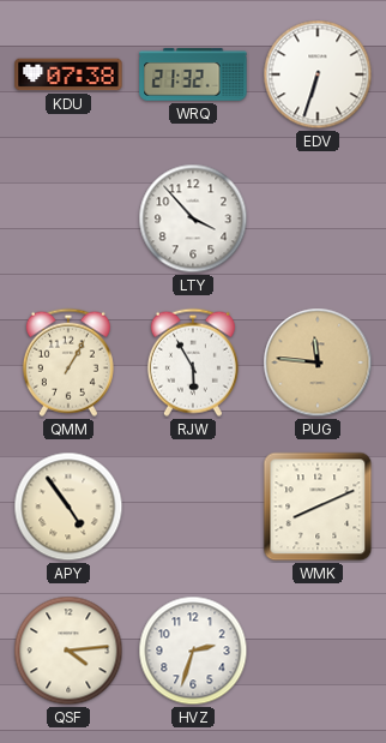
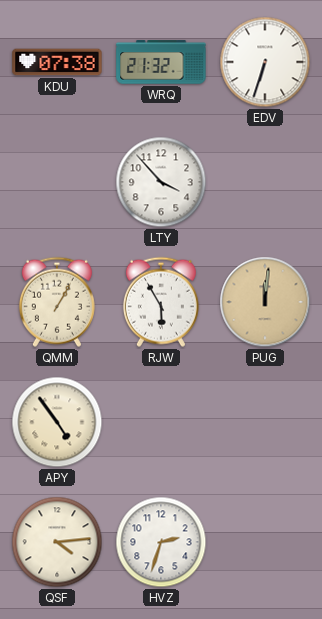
PUG: 11:46 -> 12:01 (265, 302)
WMK: 8:11 -> none (318, 507)
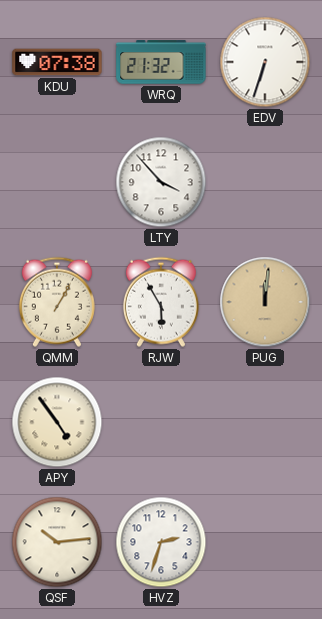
QSF: 4:14 -> 10:14 (57, 542)
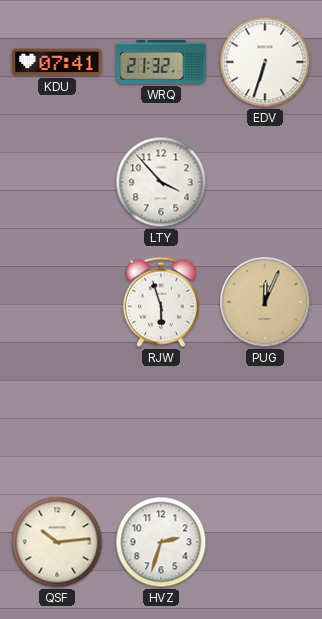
KDU: 07:38 -> 07:41 (57, 62)
QMM: 1:05 -> none (57, 302)
RJW: 5:55 -> 5:57 (161, 302)
PUG: 12:01 -> 12:04 (265, 302)
APY: 4:54 -> none (57, 422)
